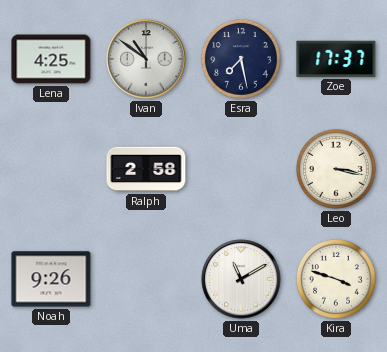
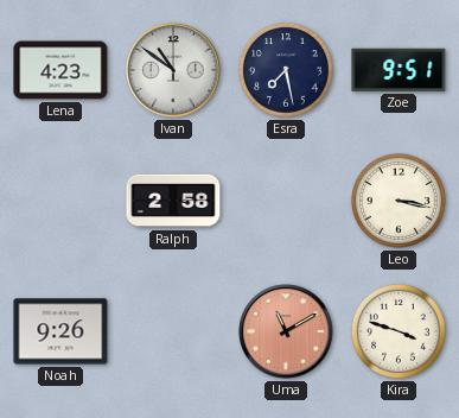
Lena: 4:25 -> 4:23 (60, 70)
Zoe: 17:37 -> 9:51 (399, 70)
Uma dial: white -> salmon (286, 331)
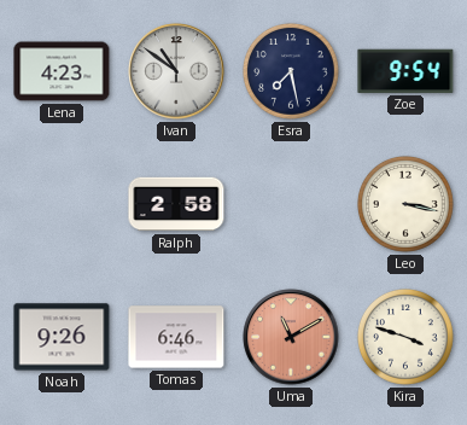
Zoe: 9:51 -> 9:54 (405, 71)
Tomas: none -> 6:46 (176, 337)
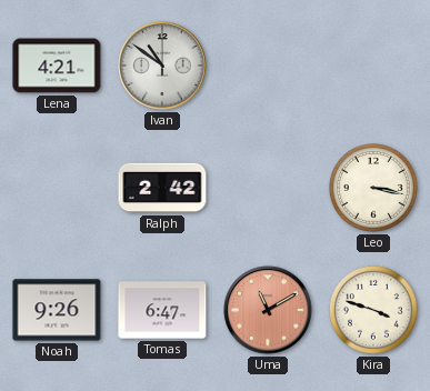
Lena: 4:23 -> 4:21 (57, 66)
Esra: 7:28 -> none (291, 71)
Zoe: 9:54 -> none (405, 71)
Ralph: 2:58 -> 2:42 (162, 188)
Tomas: 6:46 -> 6:47 (162, 310)
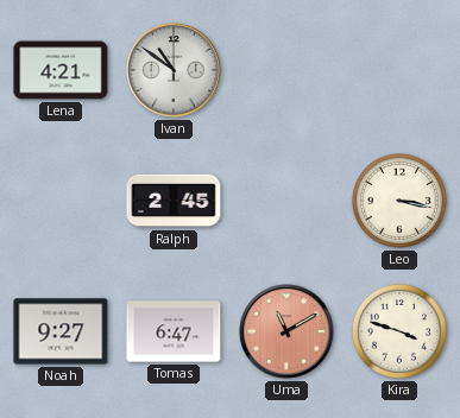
Ralph: 2:42 -> 2:45 (174, 201)
Noah: 9:26 -> 9:27 (61, 331)
